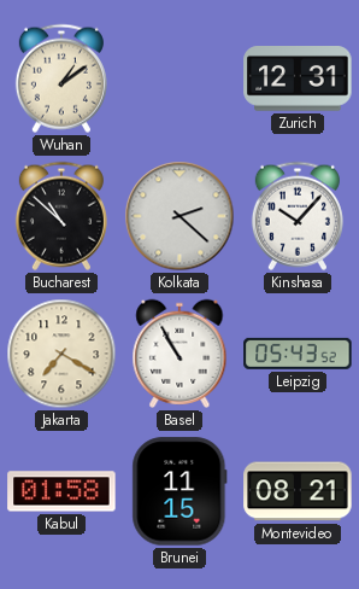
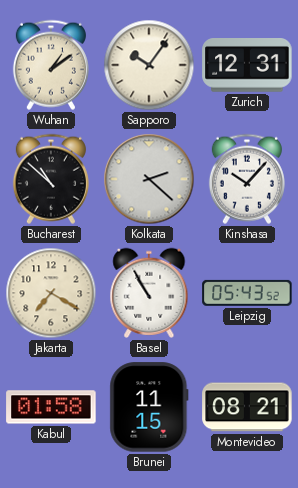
Sapporo: none -> 10:06 (149, 65)
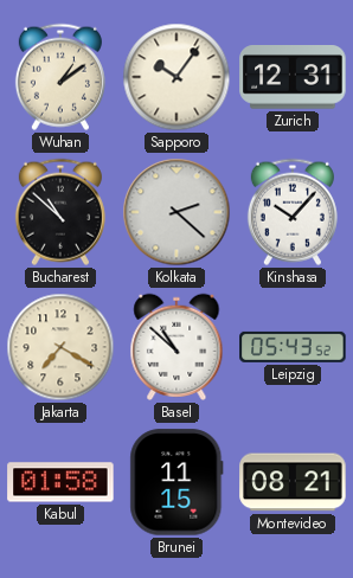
Basel: 10:55 -> 10:52 (176, 347)
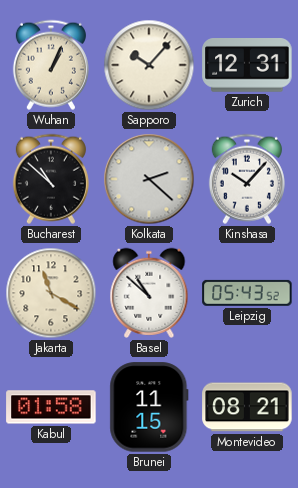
Wuhan: 1:09 -> 1:04 (51, 65)
Sapporo: 10:06 -> 10:07 (149, 65)
Jakarta: 7:20 -> 11:20 (51, 293)
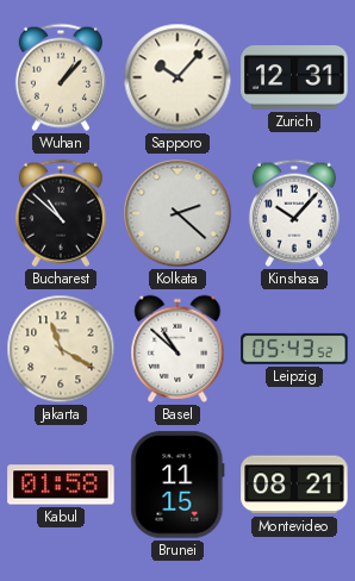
Wuhan: 1:04 -> 1:07 (61, 77)
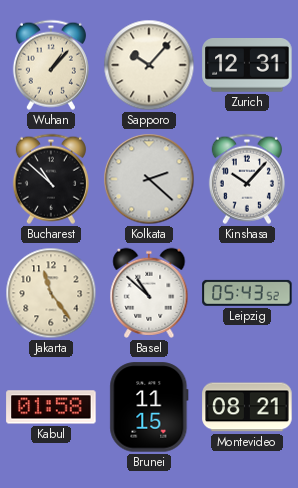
Jakarta: 11:20 -> 11:24 (51, 293)
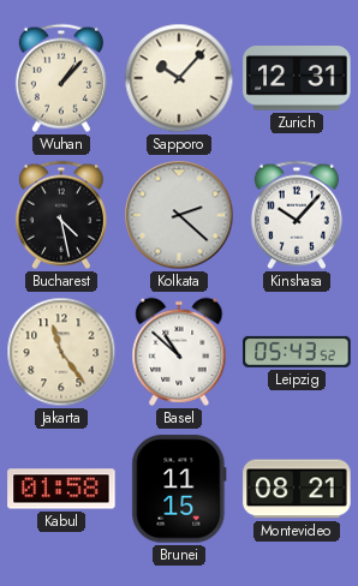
Bucharest: 10:52 -> 4:28 (61, 215)
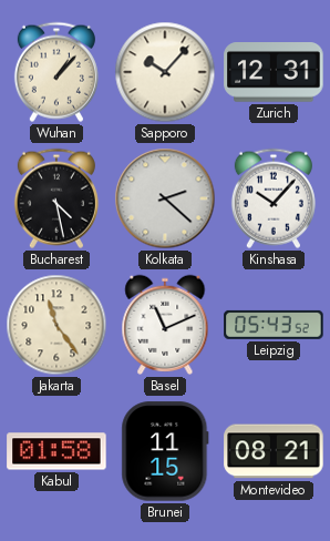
Basel: 10:52 -> 11:11 (165, 325)
